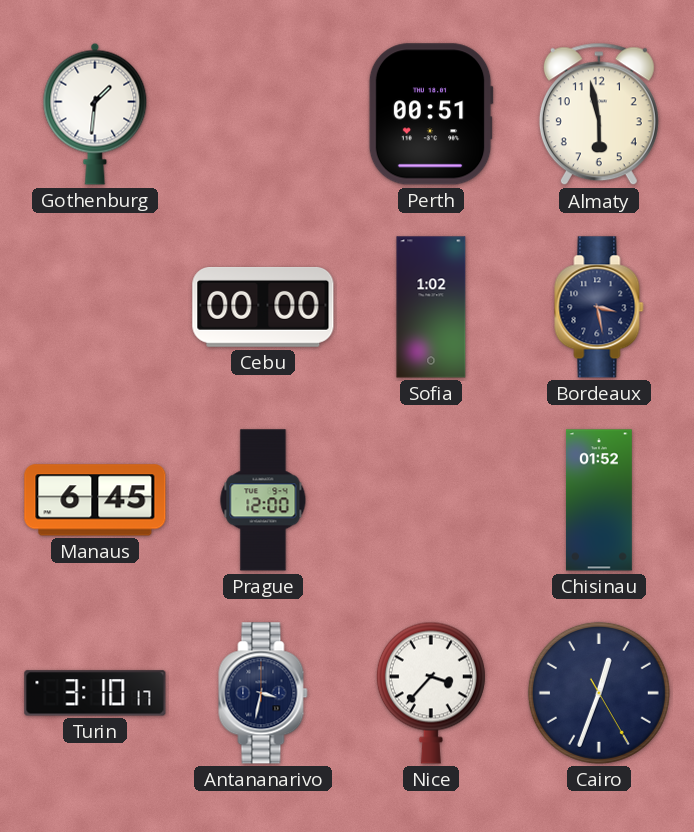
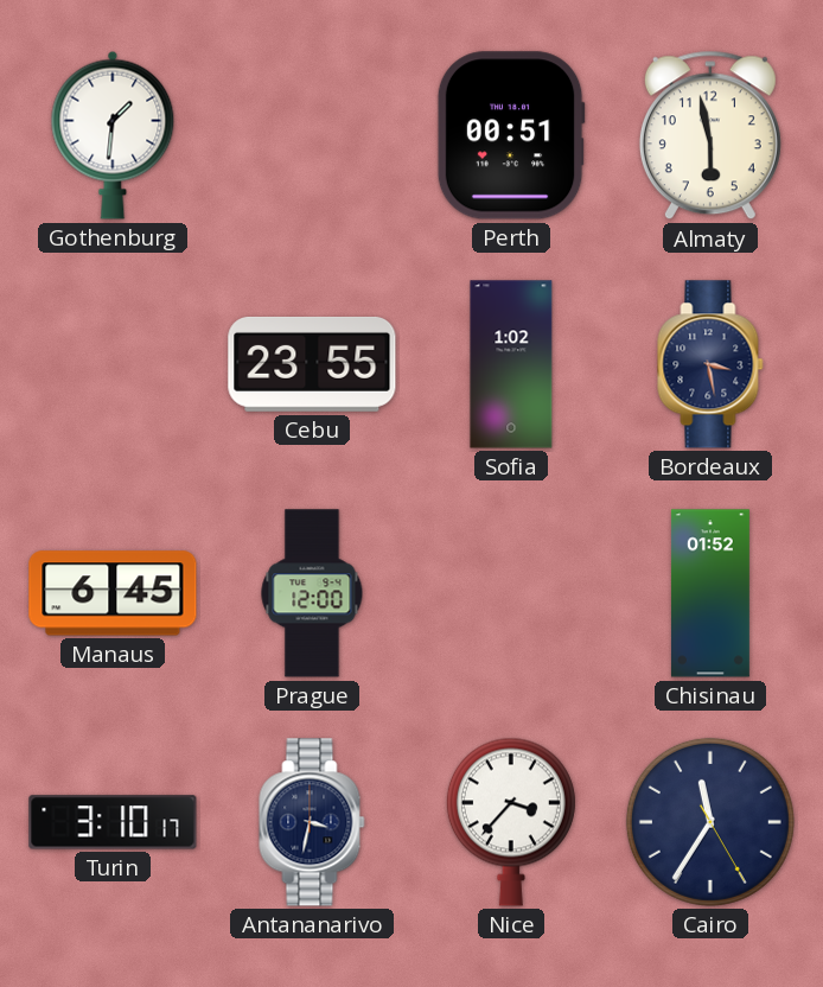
Cebu: 00:00 -> 23:55 (312, 364)
Cairo: 12:33 -> 11:35 (710, 822)
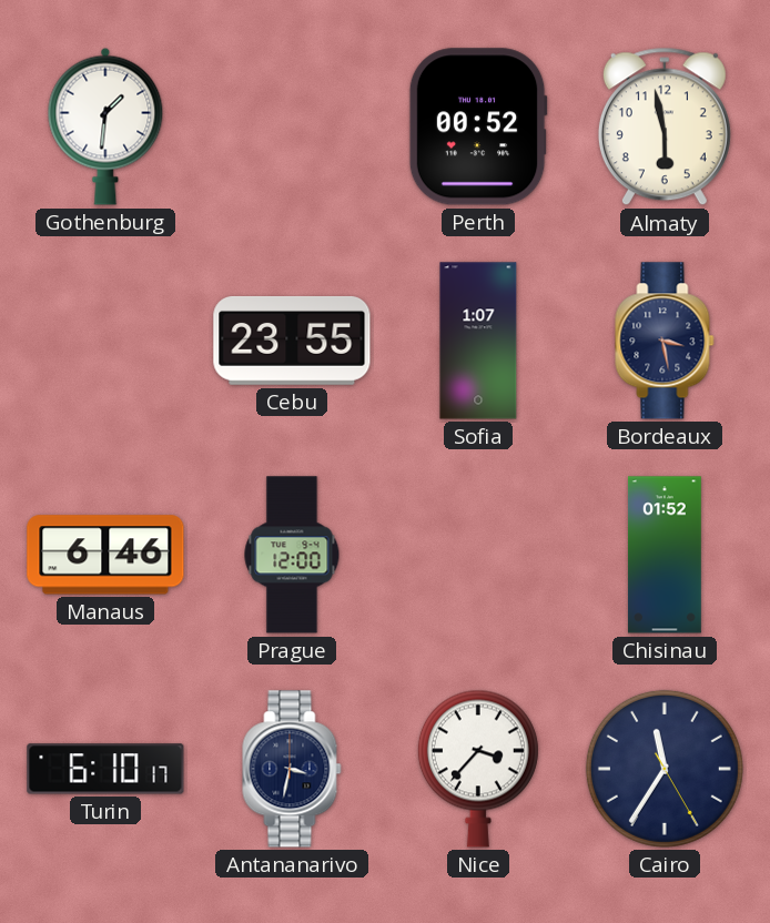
Perth: 00:51 -> 00:52 (478, 126)
Sofia: 1:02 -> 1:07 (478, 341)
Manaus: 6:45 -> 6:46 (105, 555)
Turin: 3:10 -> 6:10 (105, 769)
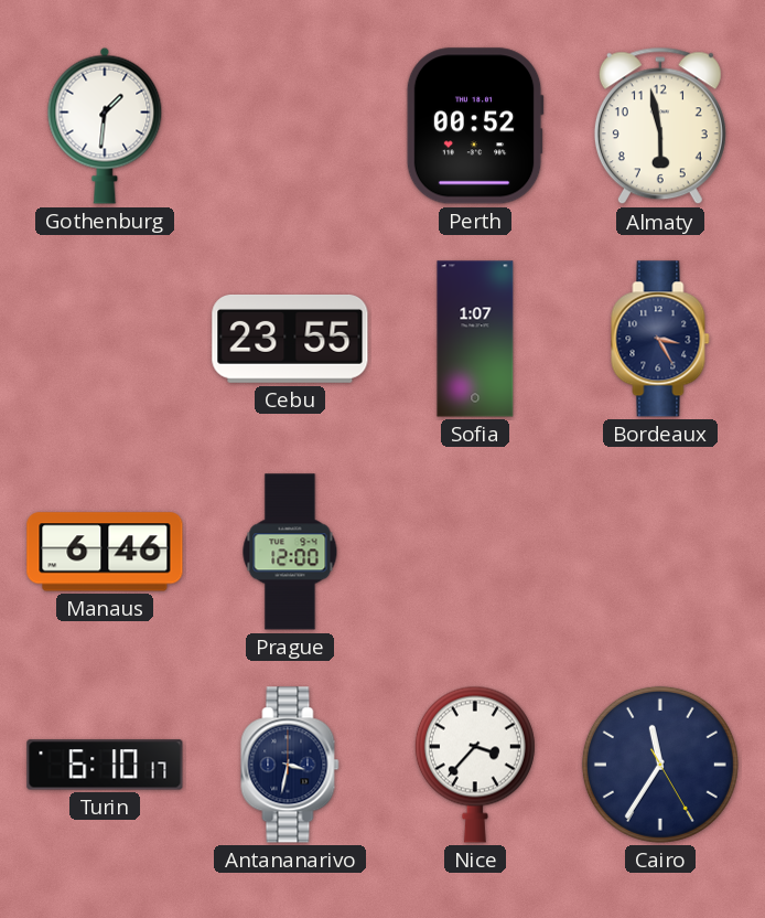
Bordeaux: 3:28 -> 3:25 (660, 339)
Chisinau: 01:52 -> none (665, 555)
